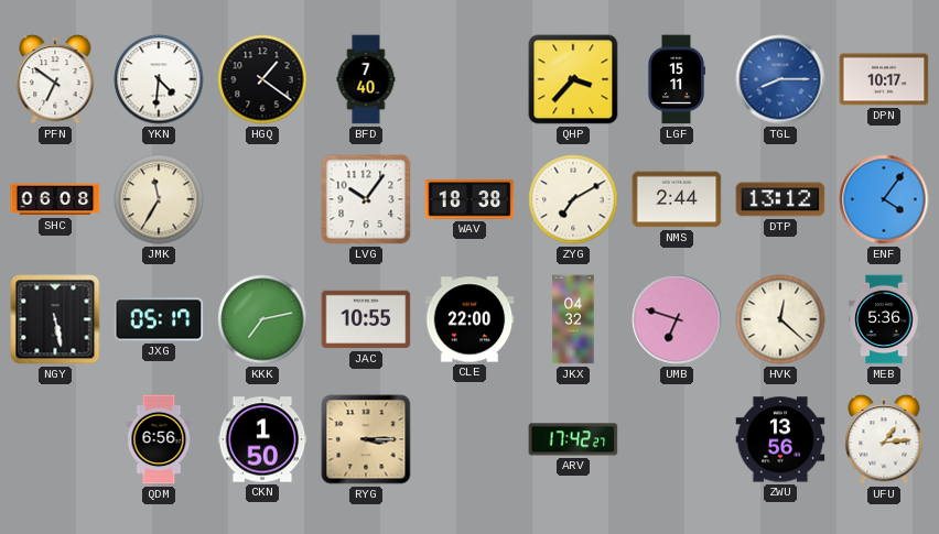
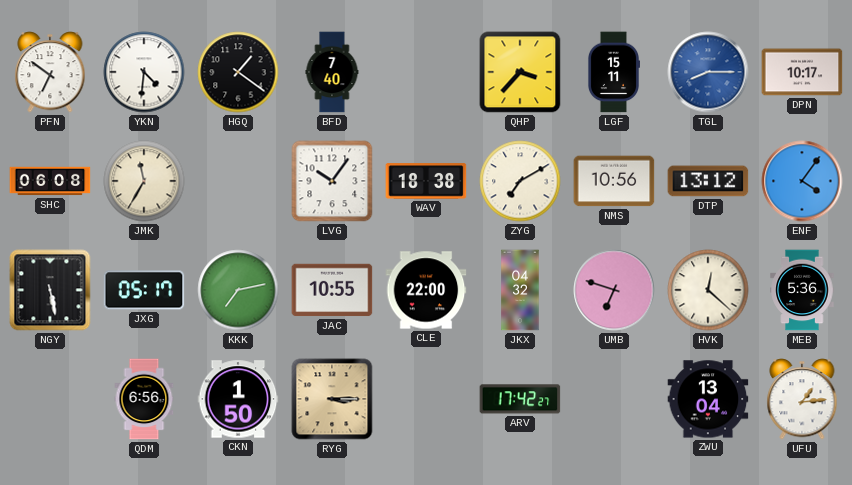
NMS: 2:44 -> 10:56 (614, 181)
ZWU: 13:56 -> 13:04 (708, 399)
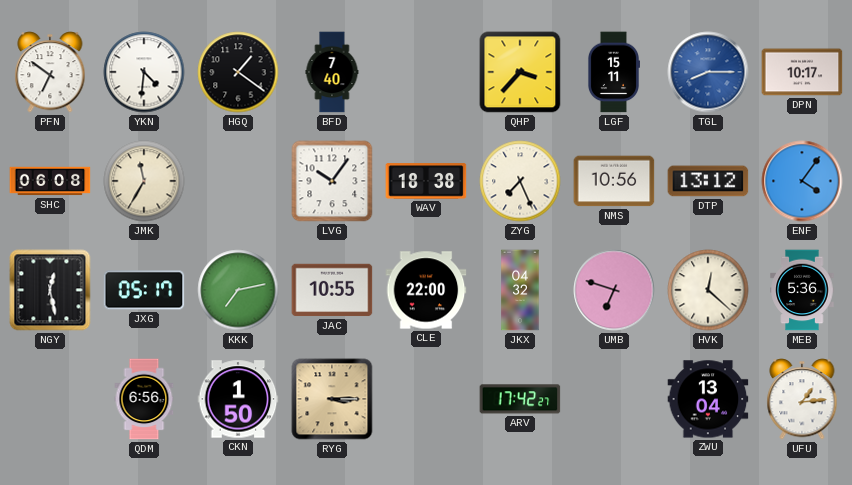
ZYG: 7:10 -> 7:26 (520, 181)
NGY: 5:28 -> 12:28 (50, 290)
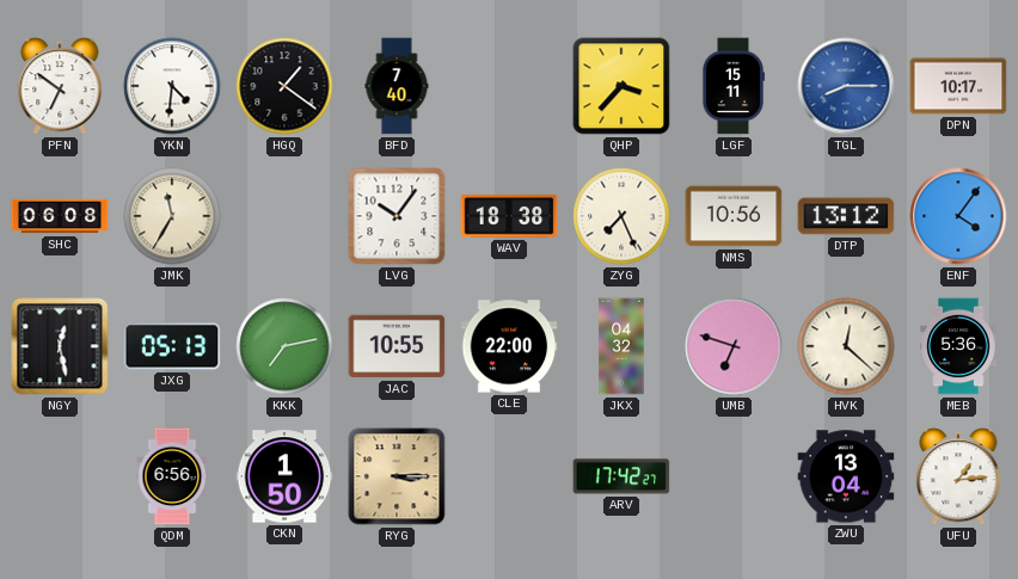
JXG: 05:17 -> 05:13 (172, 346)
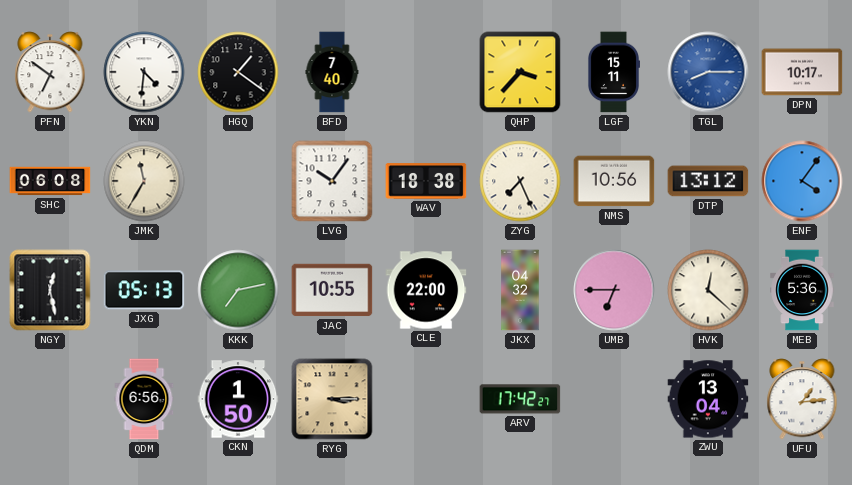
UMB: 6:48 -> 6:45 (614, 290)
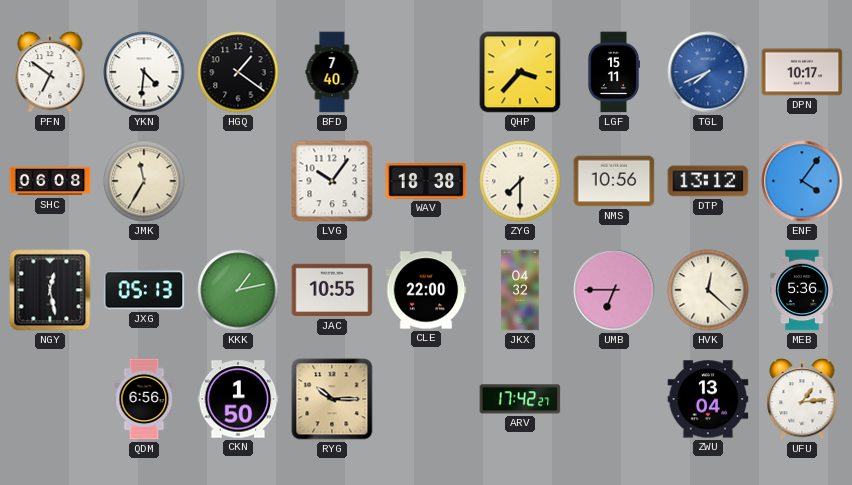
TGL: 8:15 -> 7:41 (708, 72)
ZYG: 7:26 -> 7:30 (520, 181)
KKK: 7:13 -> 1:13 (238, 290)
RYG: 3:15 -> 10:15 (332, 399)
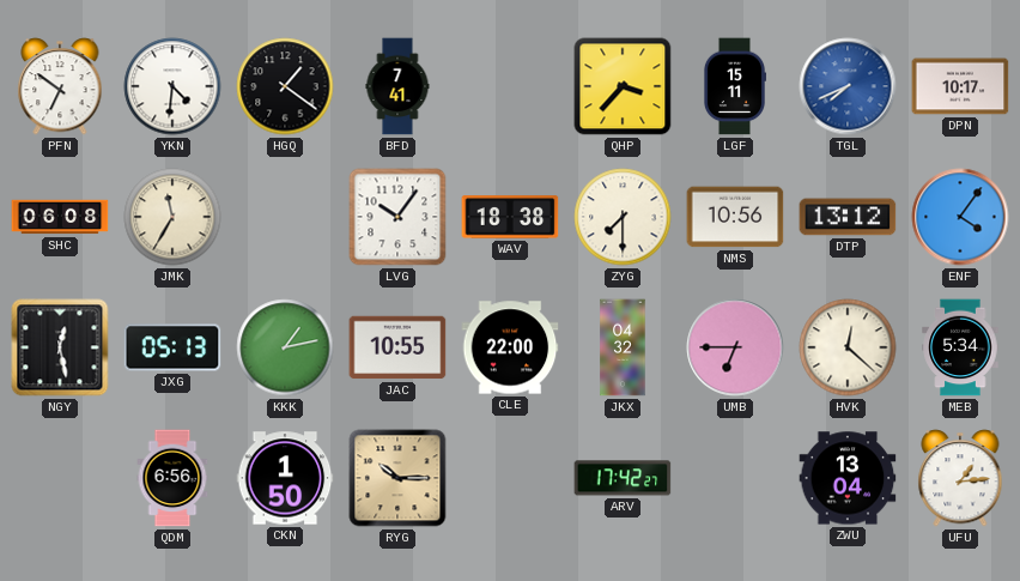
BFD: 7:40 -> 7:41 (397, 86)
MEB: 5:36 -> 5:34 (960, 347)
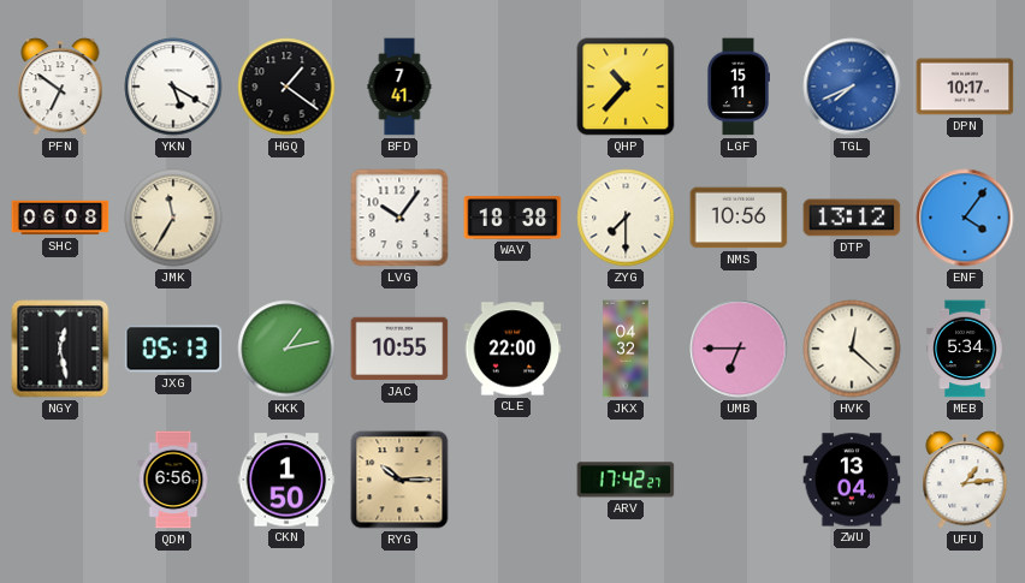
YKN: 4:31 -> 5:20 (173, 87)
QHP: 3:37 -> 10:37 (626, 87)
